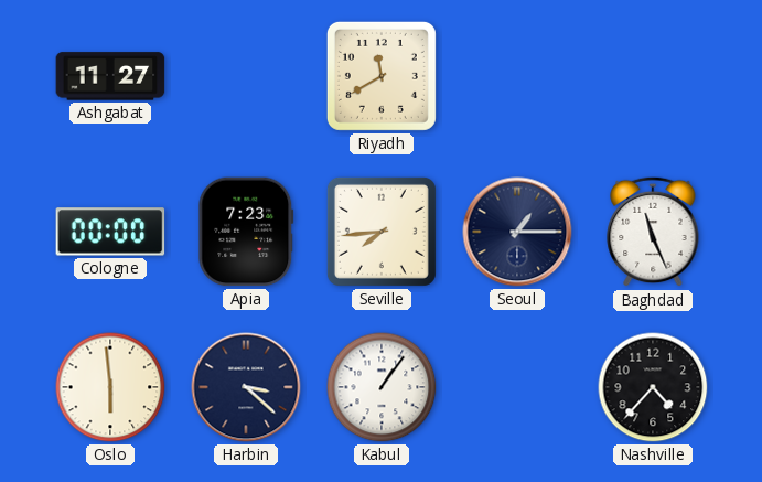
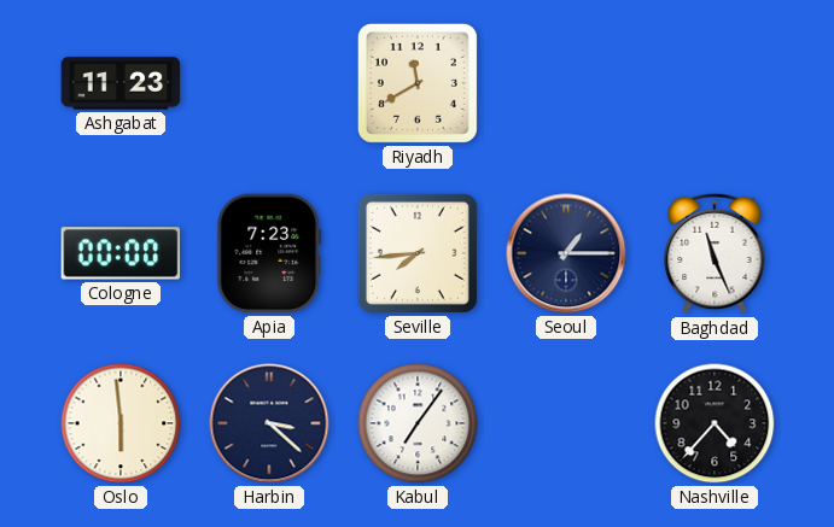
Ashgabat: 11:27 -> 11:23 (121, 83)
Kabul: 1:06 -> 7:06 (418, 423)
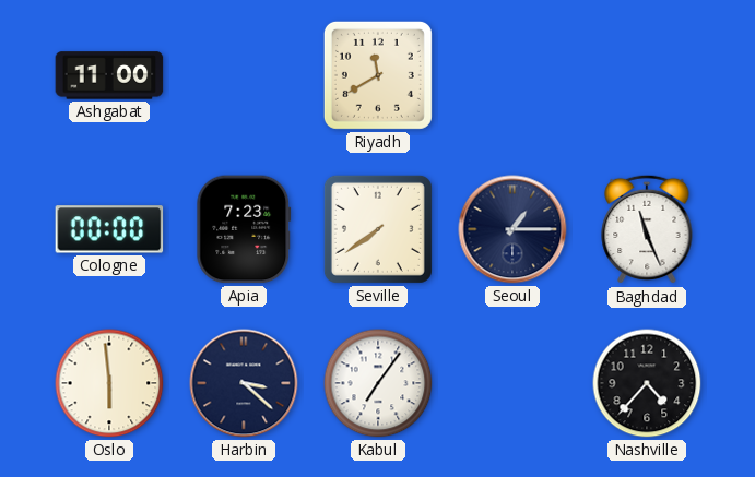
Ashgabat: 11:23 -> 11:00 (109, 75)
Seville: 7:44 -> 7:39 (378, 229)
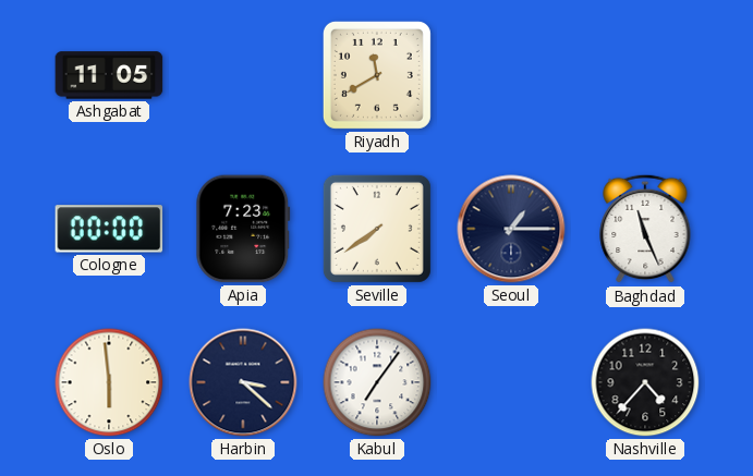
Ashgabat: 11:00 -> 11:05 (109, 75)
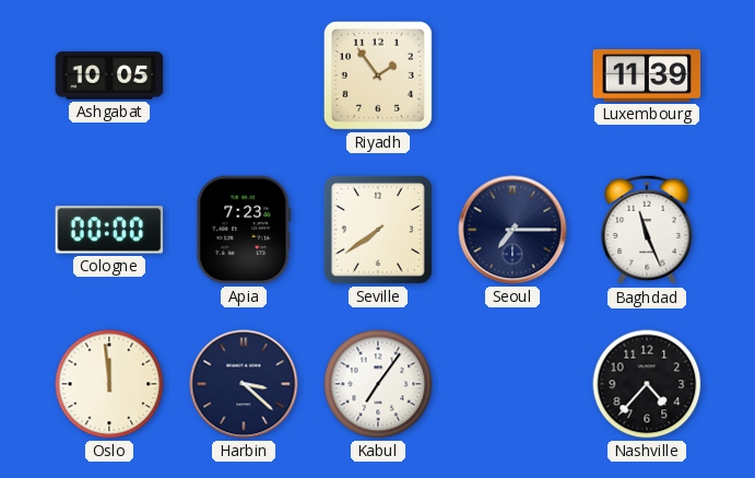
Ashgabat: 11:05 -> 10:05 (109, 75)
Riyadh: 11:40 -> 1:54 (378, 75)
Luxembourg: none -> 11:39 (647, 77)
Seoul: 1:15 -> 7:15 (512, 230)
Oslo: 5:59 -> 11:59 (109, 384)
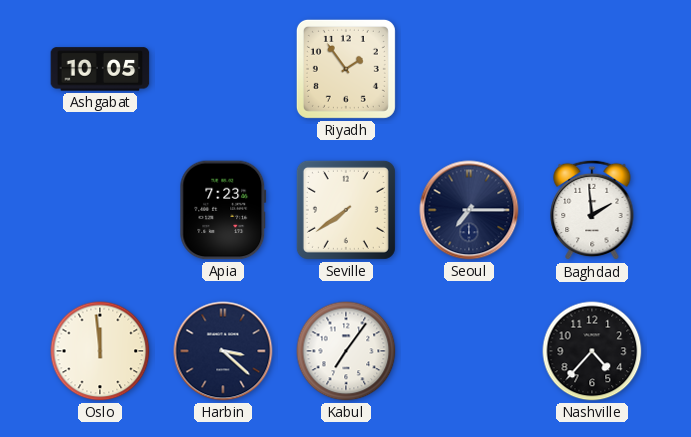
Luxembourg: 11:39 -> none (647, 77)
Cologne: 00:00 -> none (109, 230)
Baghdad: 11:26 -> 1:59 (592, 210)
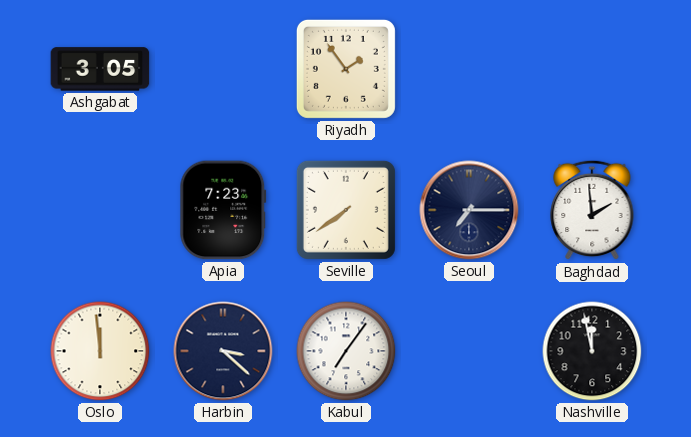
Ashgabat: 10:05 -> 3:05 (100, 69)
Nashville: 4:37 -> 11:58 (592, 351)
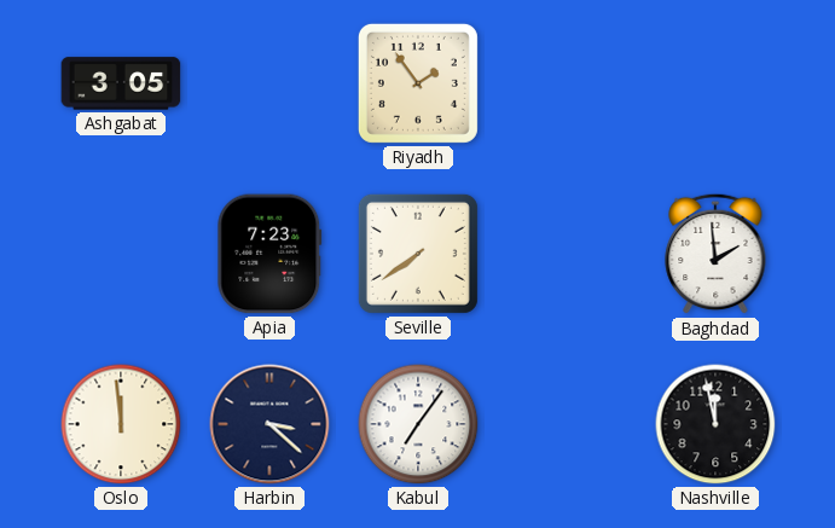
Seoul: 7:15 -> none (469, 210)
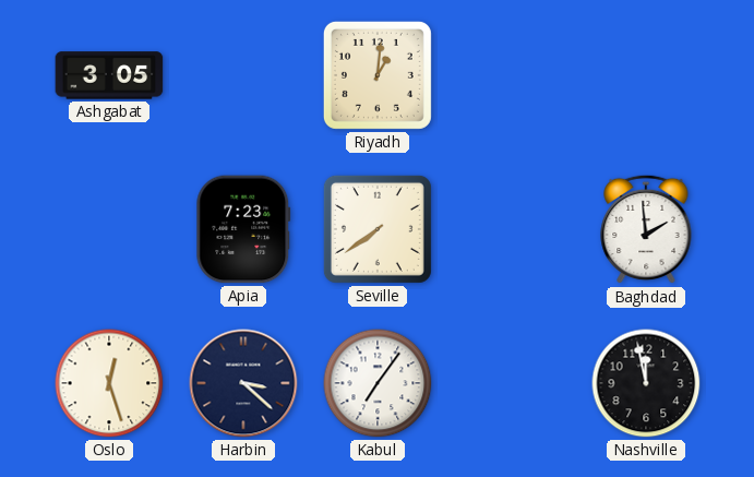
Riyadh: 1:54 -> 1:01 (378, 75)
Oslo: 11:59 -> 12:27 (109, 383)
